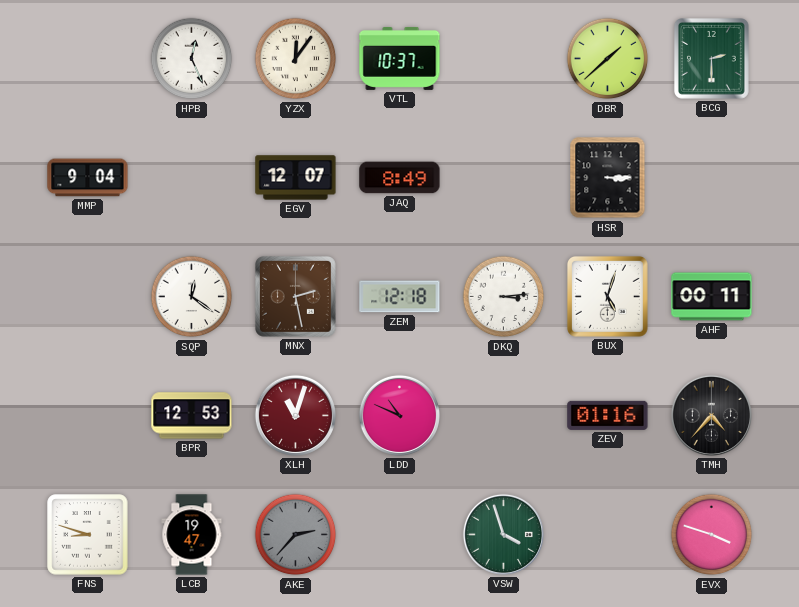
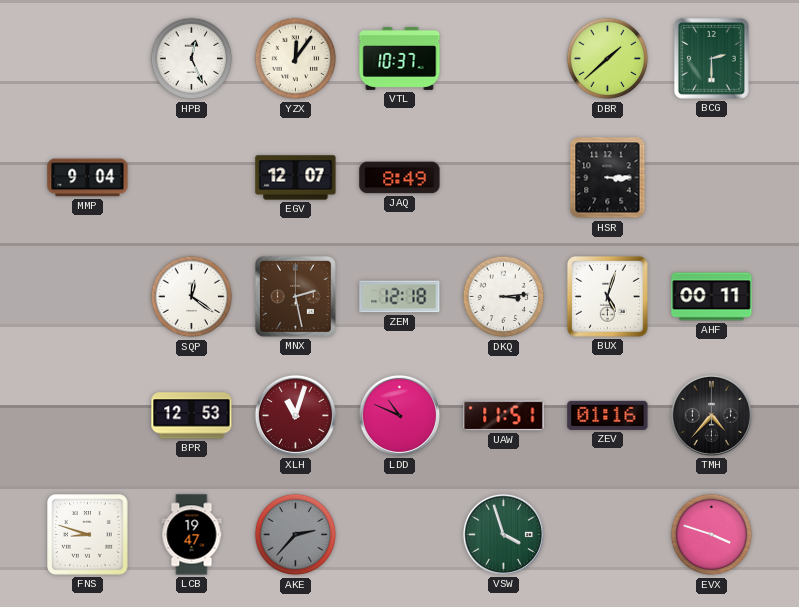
UAW: none -> 11:51 (504, 416)
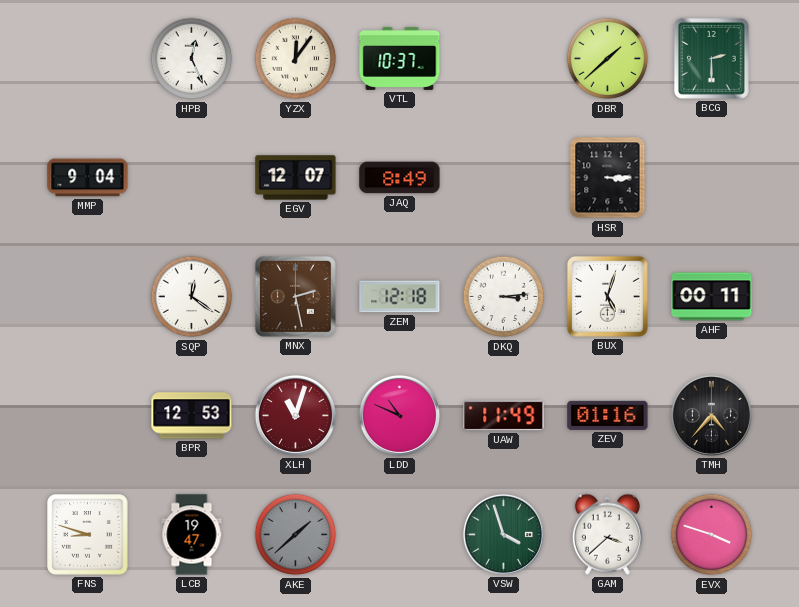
UAW: 11:51 -> 11:49 (504, 416)
AKE: 2:37 -> 1:38 (296, 535)
GAM: none -> 3:38 (607, 534)
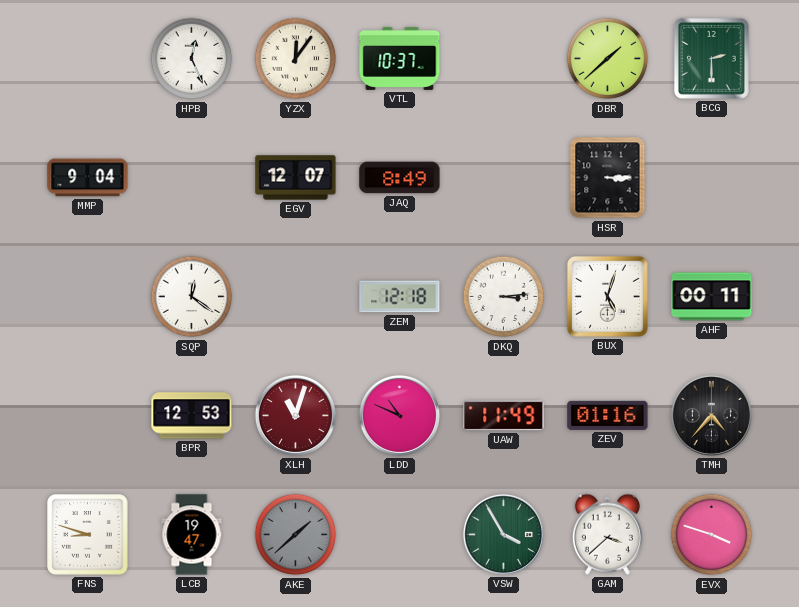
MNX: 2:28 -> none (295, 296)
VSW: 3:57 -> 3:55 (503, 534)
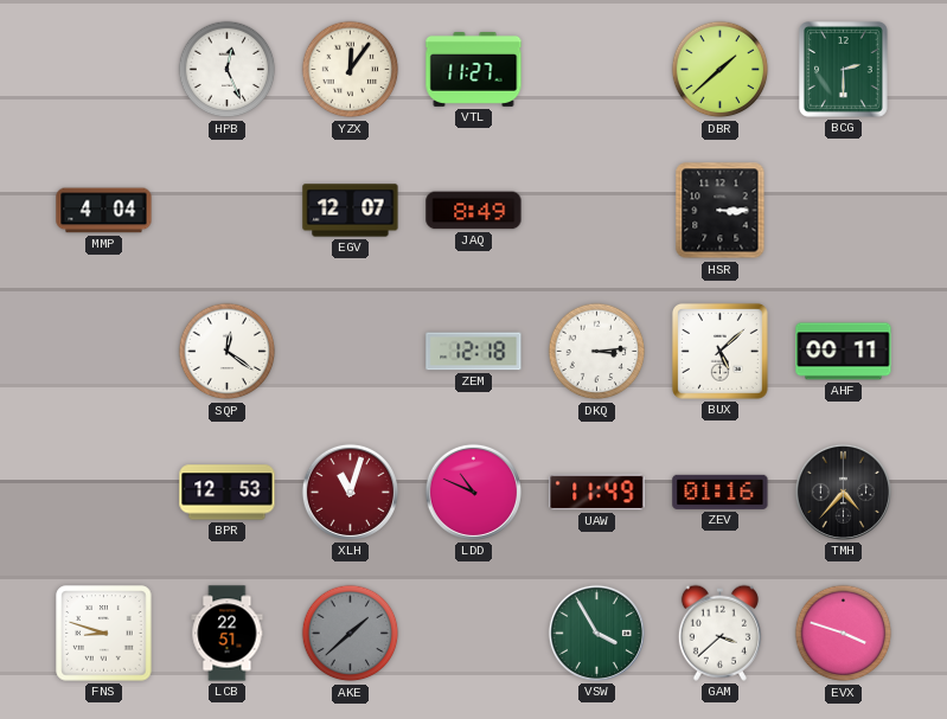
VTL: 10:37 -> 11:27 (474, 69)
MMP: 9:04 -> 4:04 (104, 211)
BUX: 5:03 -> 5:08 (719, 351)
LCB: 19:47 -> 22:51 (228, 634)
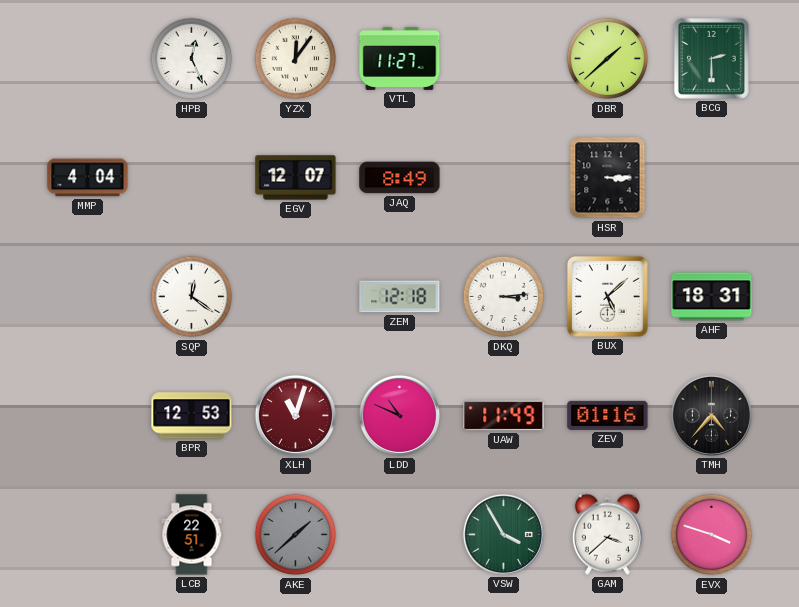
AHF: 00:11 -> 18:31 (712, 297)
FNS: 8:48 -> none (104, 634)
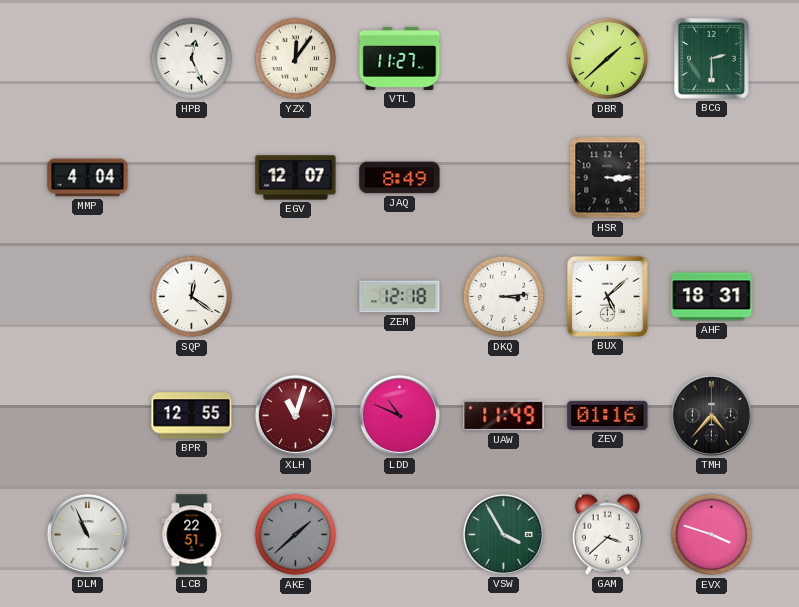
BPR: 12:53 -> 12:55 (192, 416)
DLM: none -> 10:56 (87, 534)
